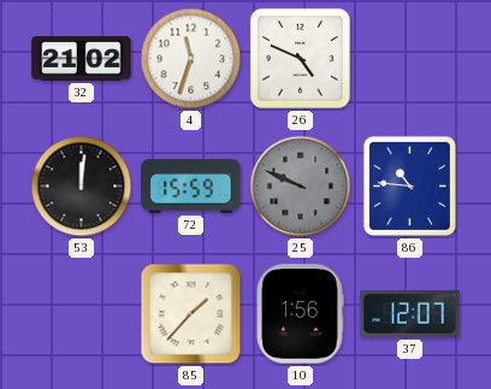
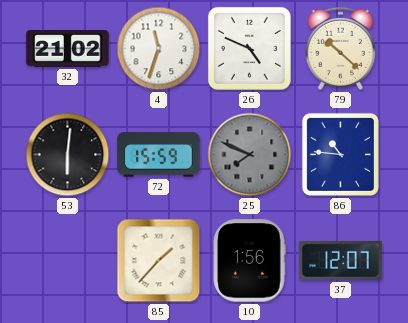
79: none -> 10:22 (340, 48)
53: 12:01 -> 6:01 (68, 155)
25: 9:49 -> 7:49 (250, 155)
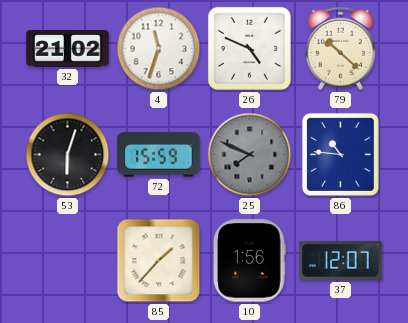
53: 6:01 -> 6:03 (68, 155)
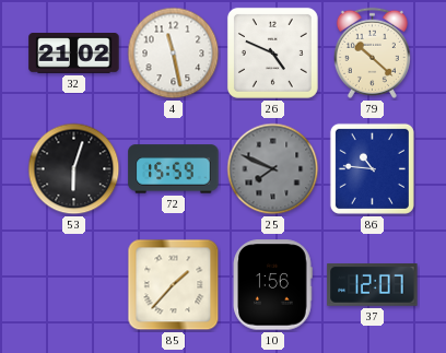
4: 11:33 -> 11:28 (174, 54)
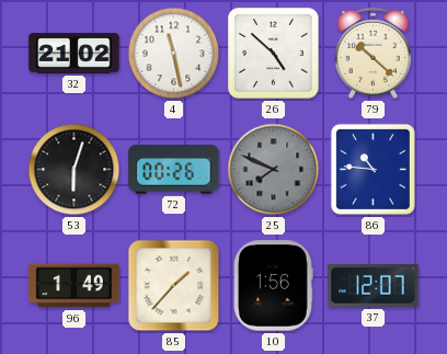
26: 4:49 -> 4:52 (273, 53)
72: 15:59 -> 00:26 (174, 170)
96: none -> 1:49 (74, 286)
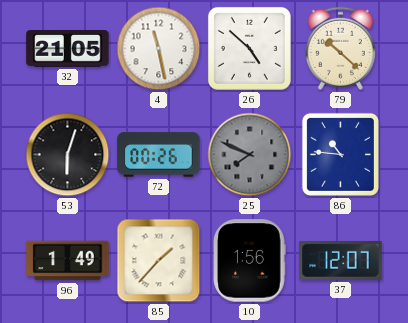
32: 21:02 -> 21:05 (68, 49)
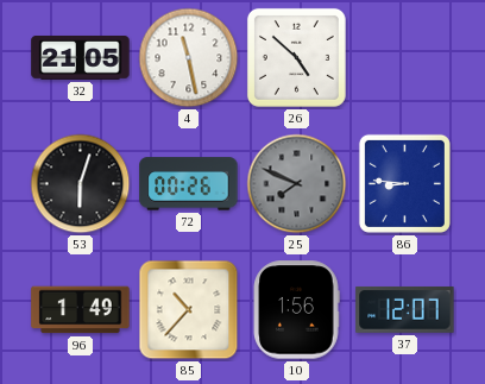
79: 10:22 -> none (340, 48)
86: 10:46 -> 8:46 (404, 183)
85: 1:37 -> 10:37 (189, 310)
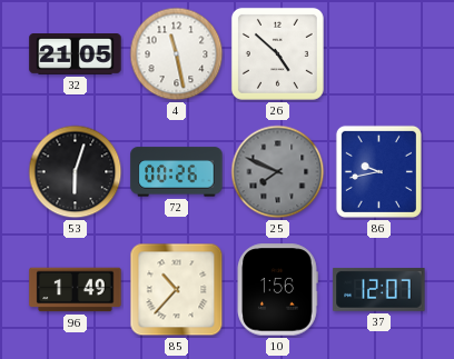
86: 8:46 -> 9:43 (378, 171)
